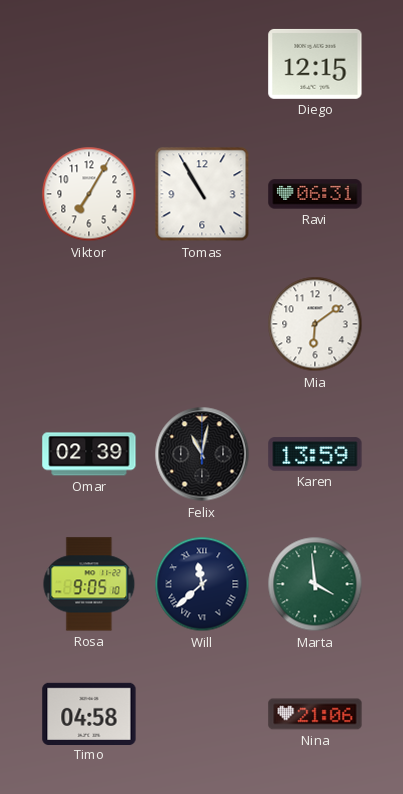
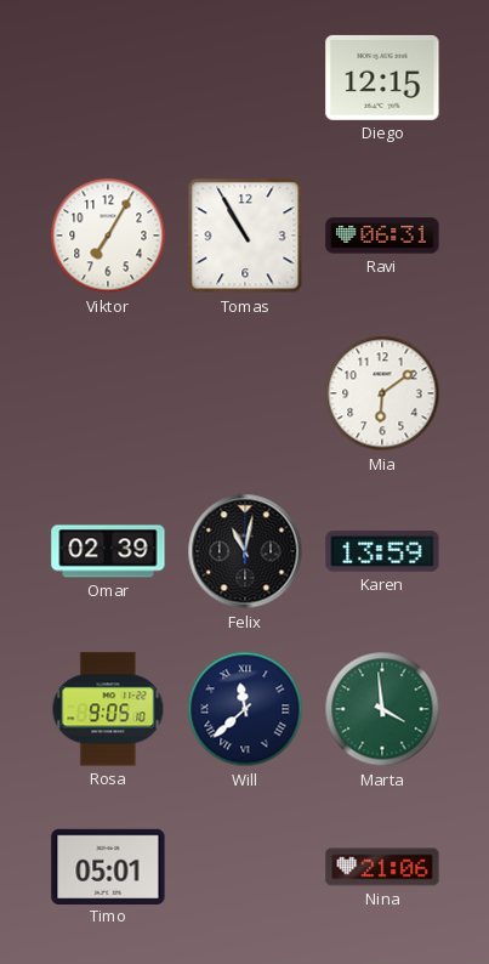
Timo: 04:58 -> 05:01 (108, 866)
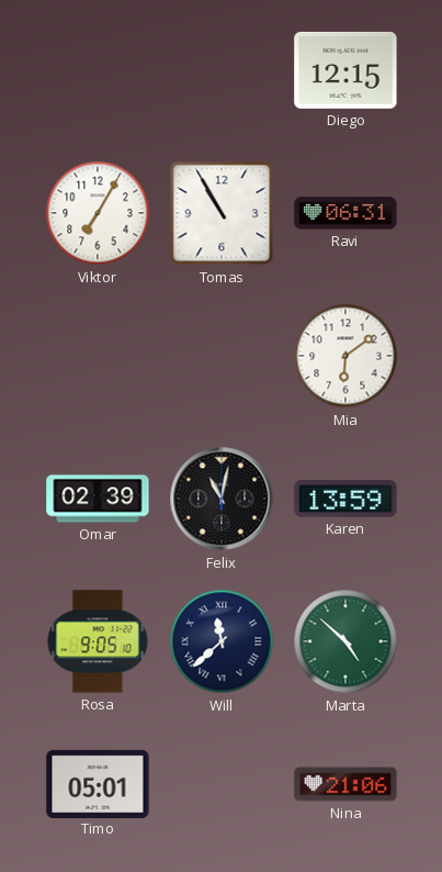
Marta: 3:59 -> 4:52 (345, 641)
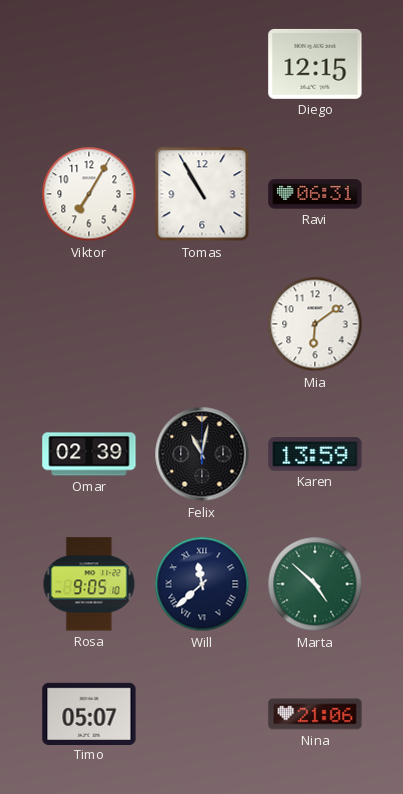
Timo: 05:01 -> 05:07 (89, 713)
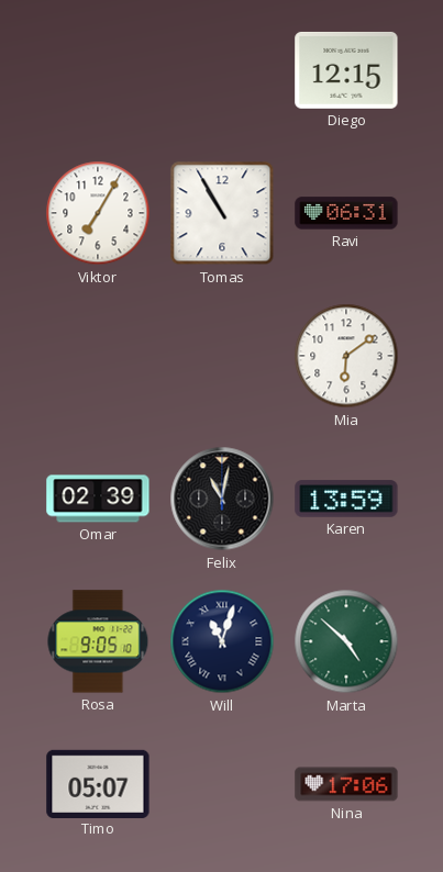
Will: 11:38 -> 11:03 (222, 641)
Nina: 21:06 -> 17:06 (346, 784)
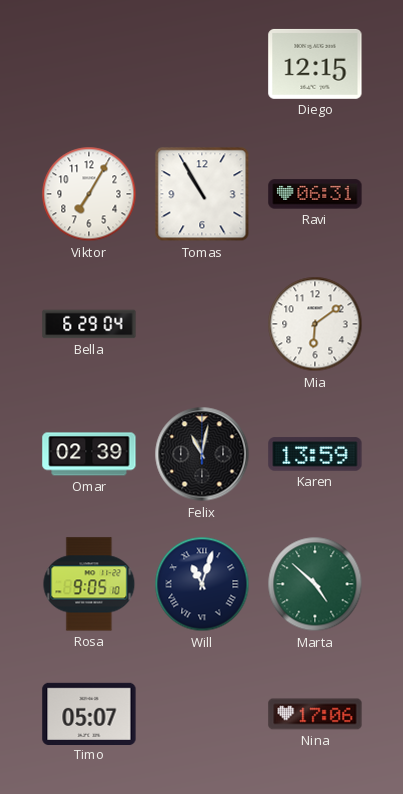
Bella: none -> 6:29 (89, 324)
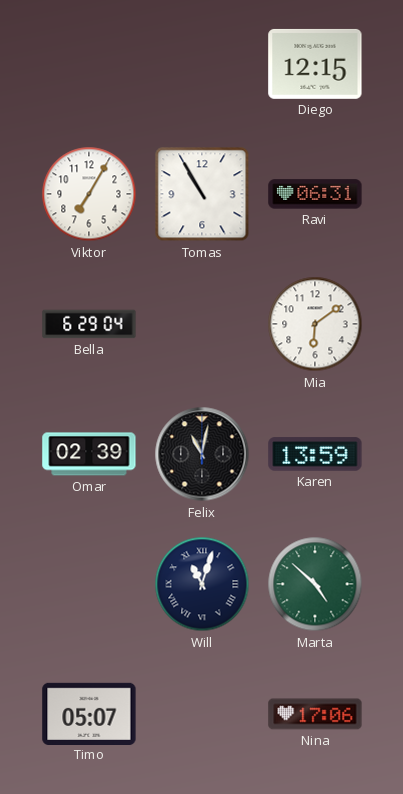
Rosa: 9:05 -> none (89, 584)
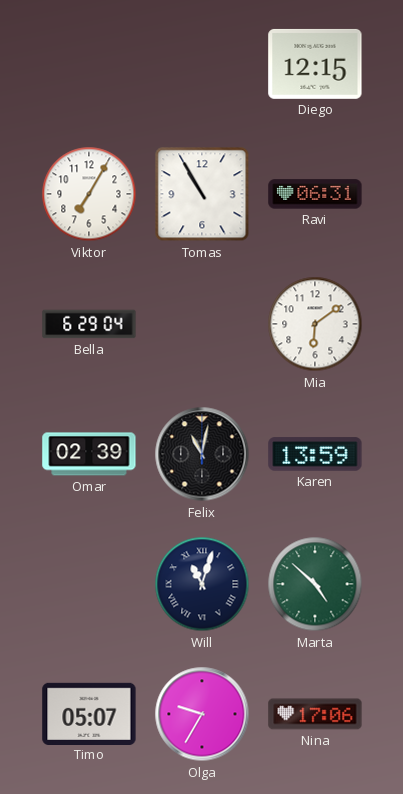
Olga: none -> 9:35 (202, 714)
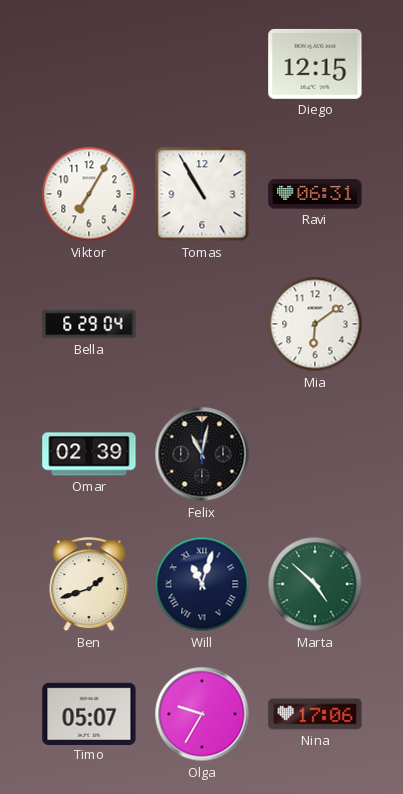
Karen: 13:59 -> none (315, 454)
Ben: none -> 1:42 (89, 585)
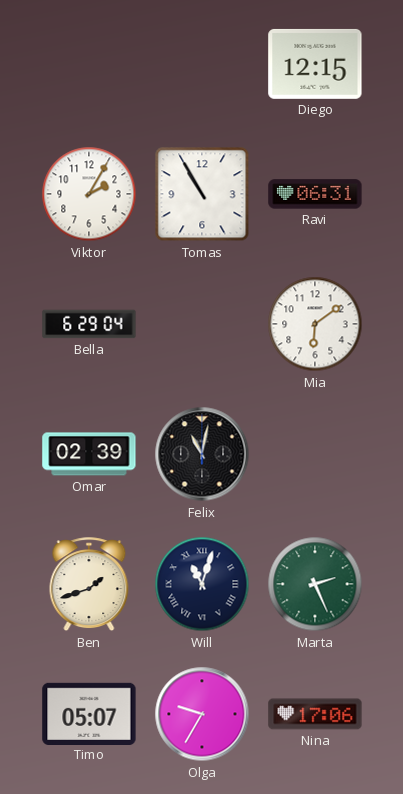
Viktor: 7:05 -> 2:05 (89, 194)
Marta: 4:52 -> 2:26 (315, 584)
